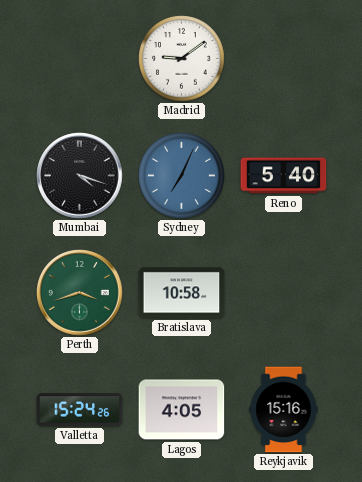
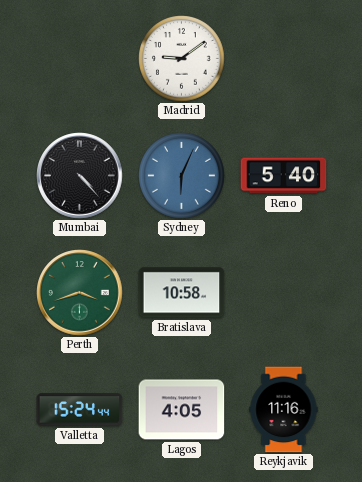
Mumbai: 4:18 -> 4:23 (80, 176)
Sydney: 7:04 -> 6:04 (182, 176)
Valletta: 15:24:26 -> 15:24:44 (80, 410)
Reykjavik: 15:16 -> 11:16 (284, 410)
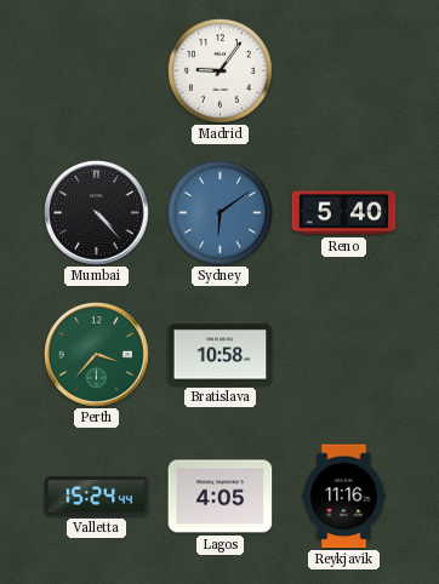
Madrid: 9:09 -> 9:06 (221, 71)
Sydney: 6:04 -> 6:09 (221, 213)
Perth: 3:42 -> 3:37 (97, 355)
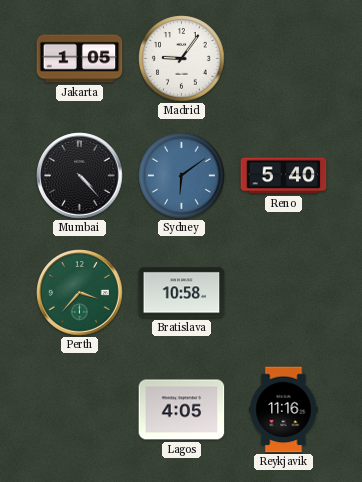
Jakarta: none -> 1:05 (80, 59)
Valletta: 15:24 -> none (97, 497)
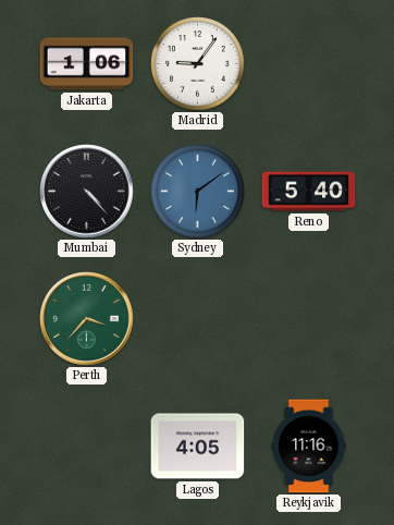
Jakarta: 1:05 -> 1:06 (87, 64)
Bratislava: 10:58 -> none (182, 293)
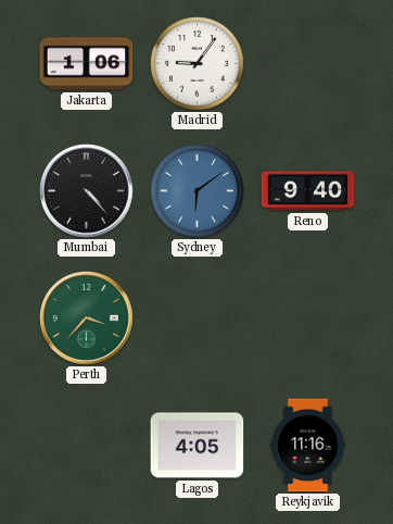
Reno: 5:40 -> 9:40 (308, 191)
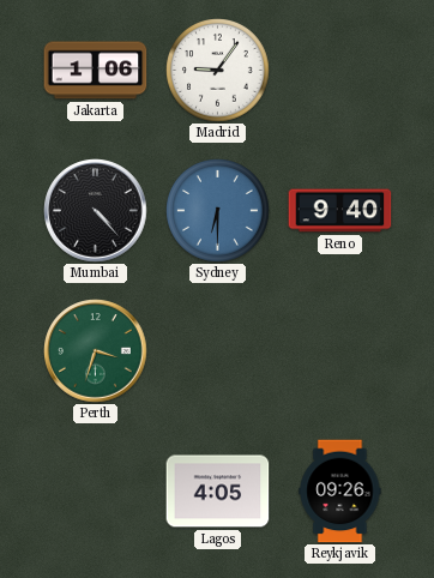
Sydney: 6:09 -> 6:30 (218, 211)
Perth: 3:37 -> 3:33 (96, 351)
Reykjavik: 11:16 -> 09:26 (340, 492)
